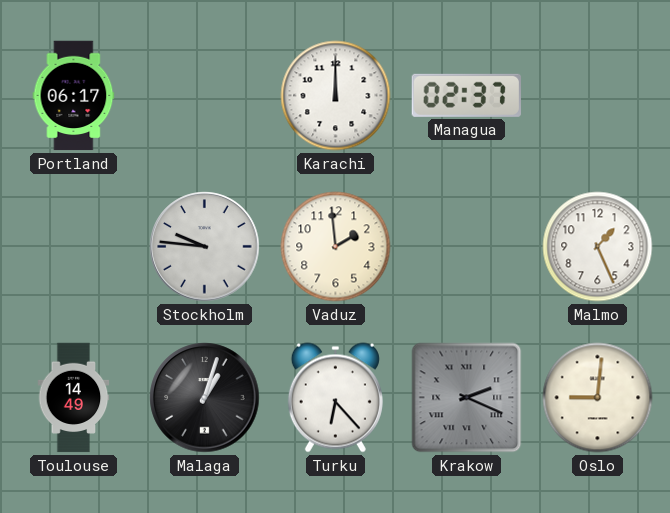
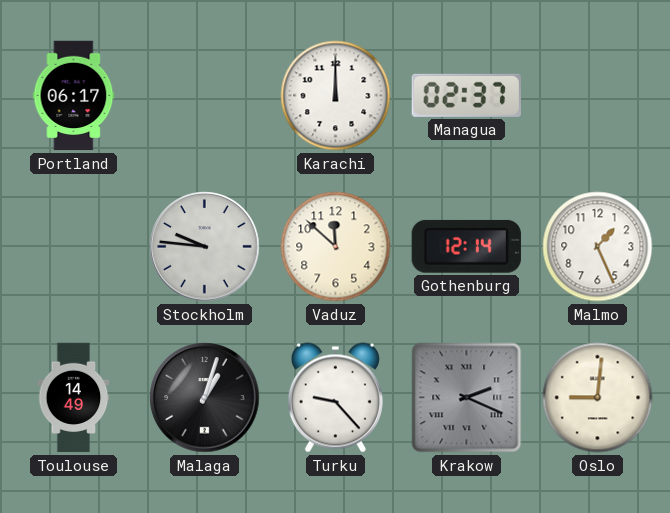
Vaduz: 1:59 -> 11:52 (336, 247)
Gothenburg: none -> 12:14 (466, 246)
Turku: 6:23 -> 9:23 (335, 398)
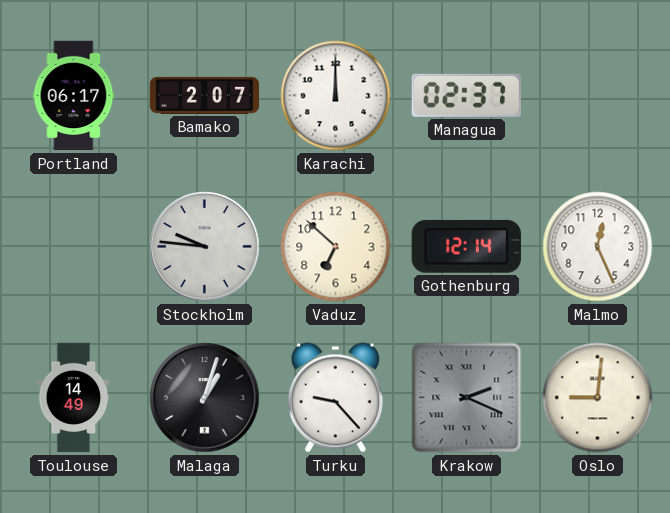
Bamako: none -> 2:07 (205, 95)
Vaduz: 11:52 -> 6:52 (336, 247)
Malmo: 1:26 -> 12:26 (598, 247)
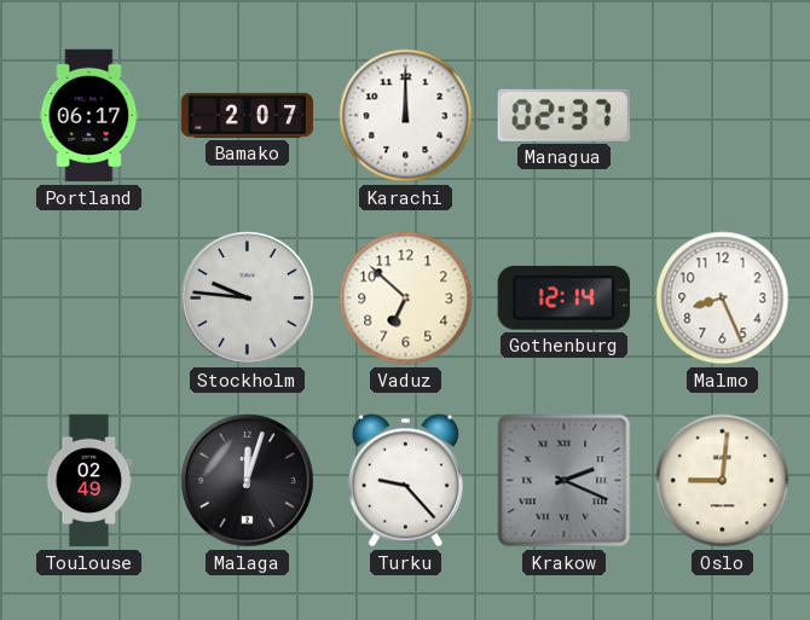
Malmo: 12:26 -> 8:26 (723, 299)
Toulouse: 14:49 -> 02:49 (89, 481)
Malaga: 1:03 -> 12:03 (248, 481)
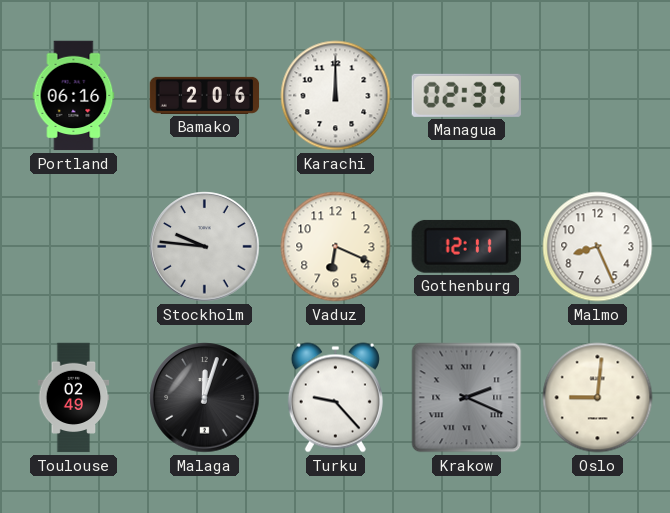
Portland: 06:17 -> 06:16 (74, 96)
Bamako: 2:07 -> 2:06 (205, 95)
Vaduz: 6:52 -> 6:19 (336, 247)
Gothenburg: 12:14 -> 12:11 (466, 246)
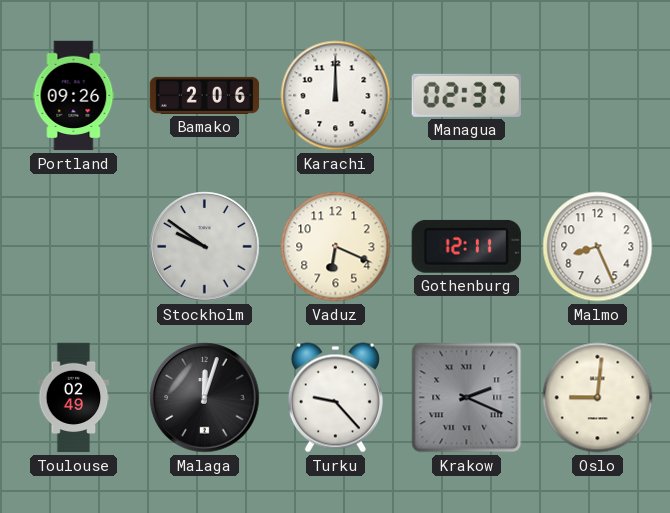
Portland: 06:16 -> 09:26 (74, 96)
Stockholm: 9:46 -> 9:51 (205, 247)
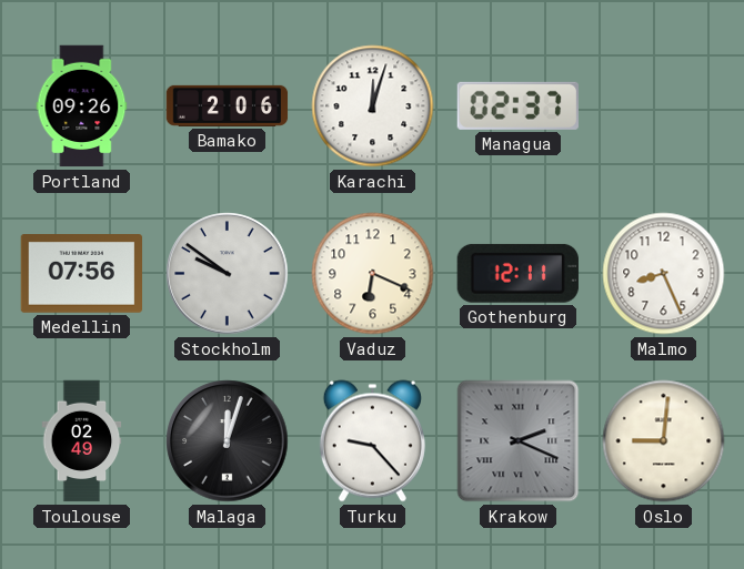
Karachi: 12:00 -> 12:03 (373, 106)
Medellin: none -> 07:56 (82, 274)
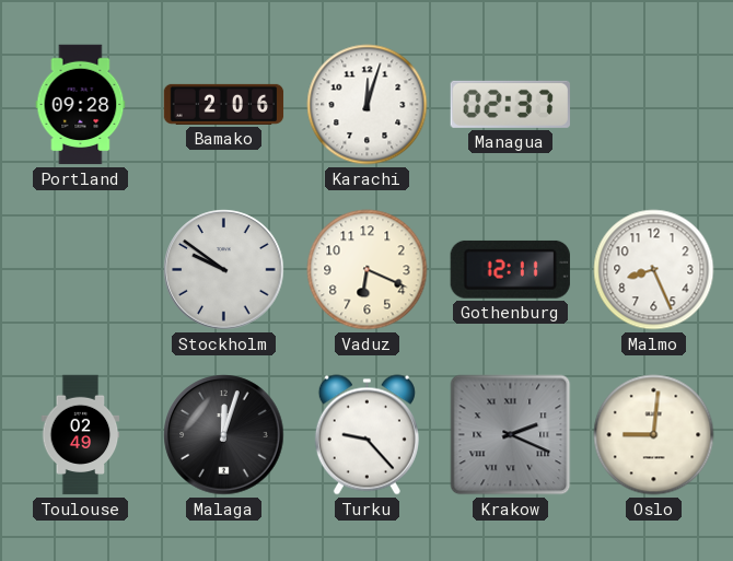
Portland: 09:26 -> 09:28 (81, 105)
Medellin: 07:56 -> none (82, 274)
